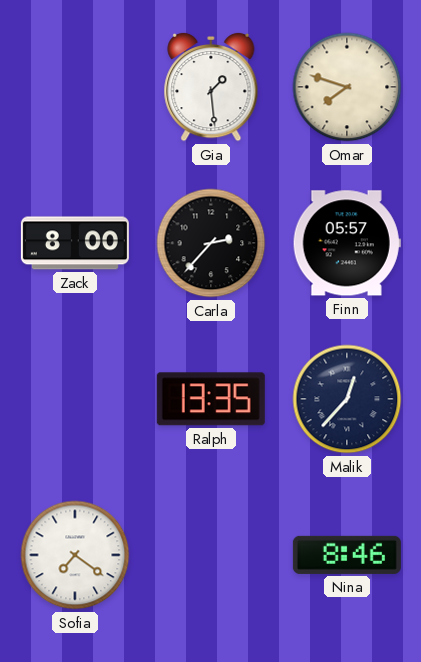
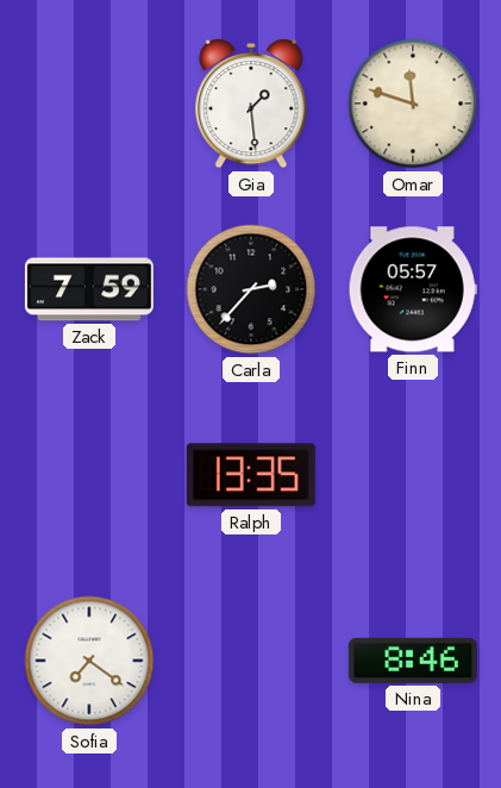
Omar: 7:48 -> 11:48 (413, 104)
Zack: 8:00 -> 7:59 (89, 289)
Malik: 12:37 -> none (347, 399)
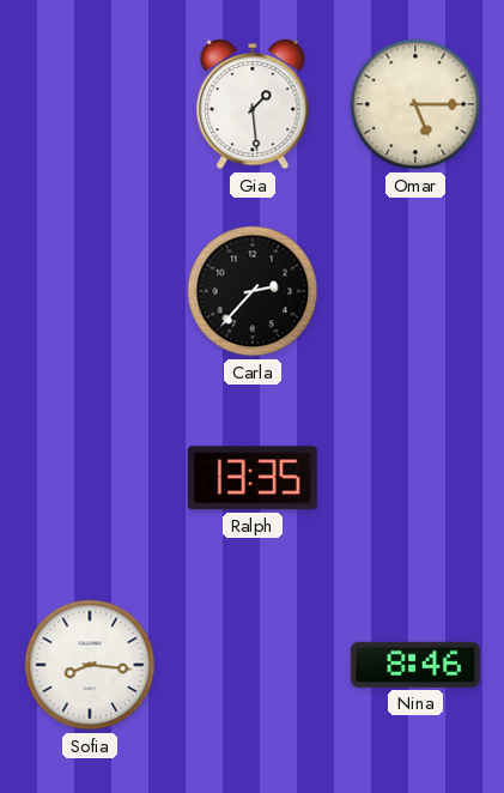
Omar: 11:48 -> 5:15 (415, 104)
Zack: 7:59 -> none (89, 289)
Finn: 05:57 -> none (413, 289)
Sofia: 7:21 -> 8:16 (90, 665)
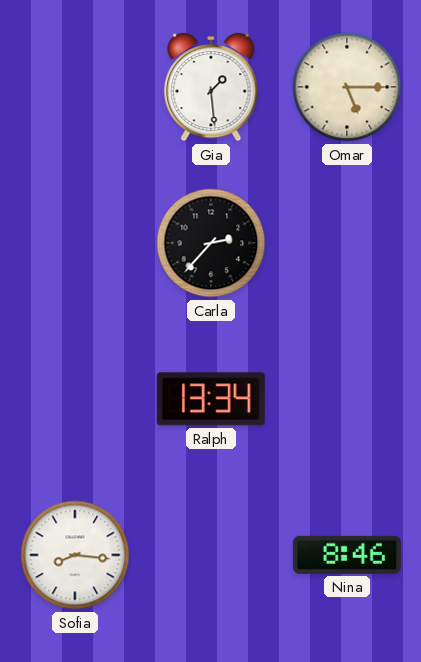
Ralph: 13:35 -> 13:34 (211, 399)
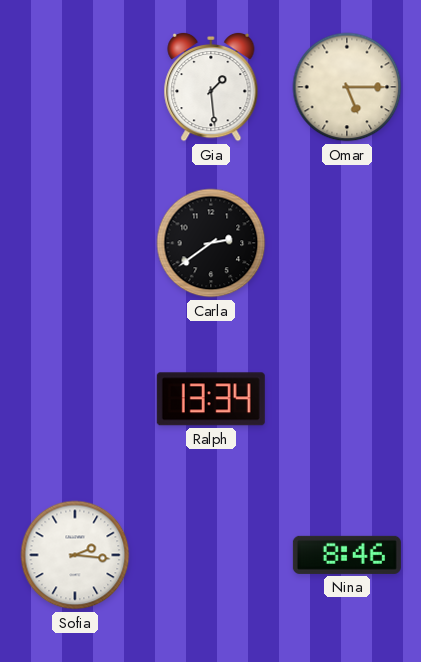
Carla: 2:37 -> 2:39 (211, 243)
Sofia: 8:16 -> 2:16 (75, 555)
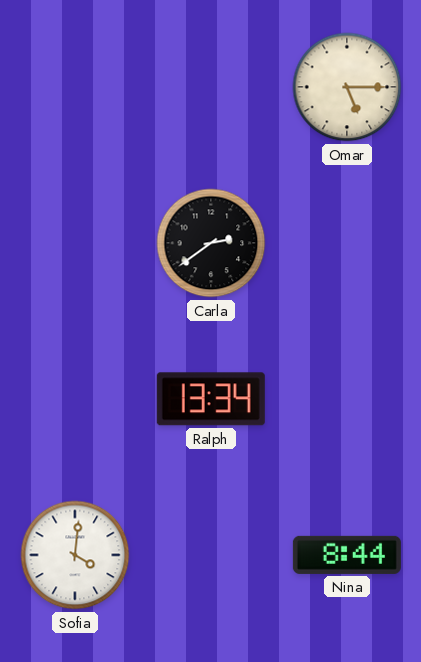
Gia: 1:29 -> none (211, 87)
Sofia: 2:16 -> 4:01 (75, 555)
Nina: 8:46 -> 8:44 (347, 555)
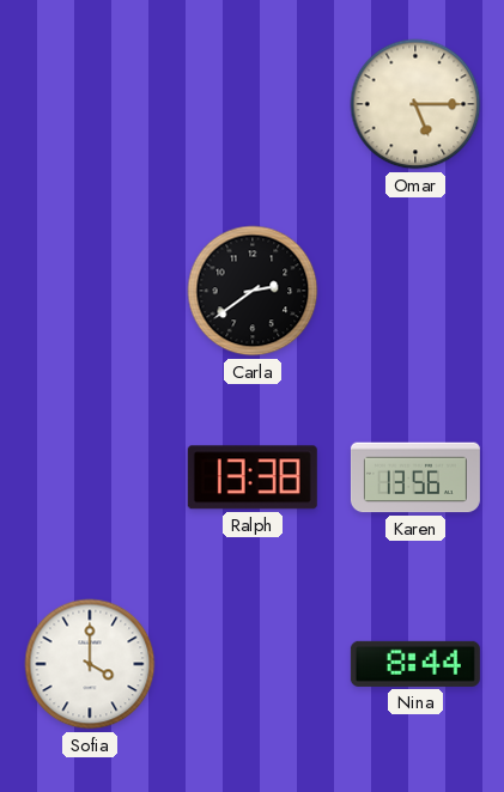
Ralph: 13:34 -> 13:38 (253, 477)
Karen: none -> 13:56 (415, 477)
Sofia: 4:01 -> 4:00 (90, 664)
